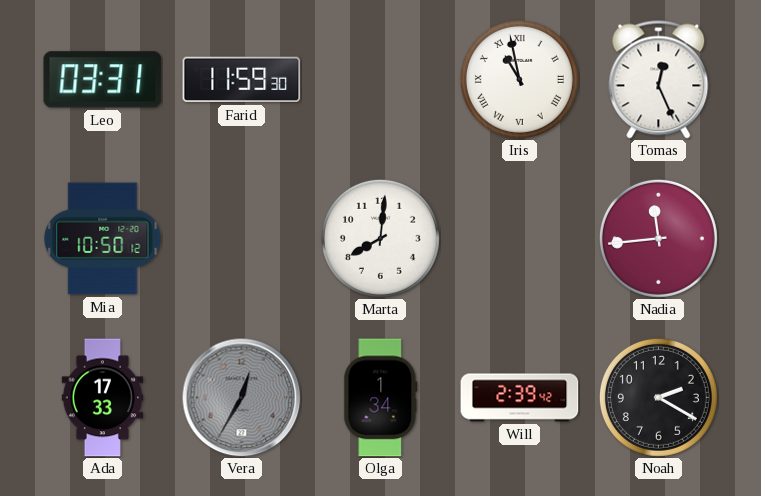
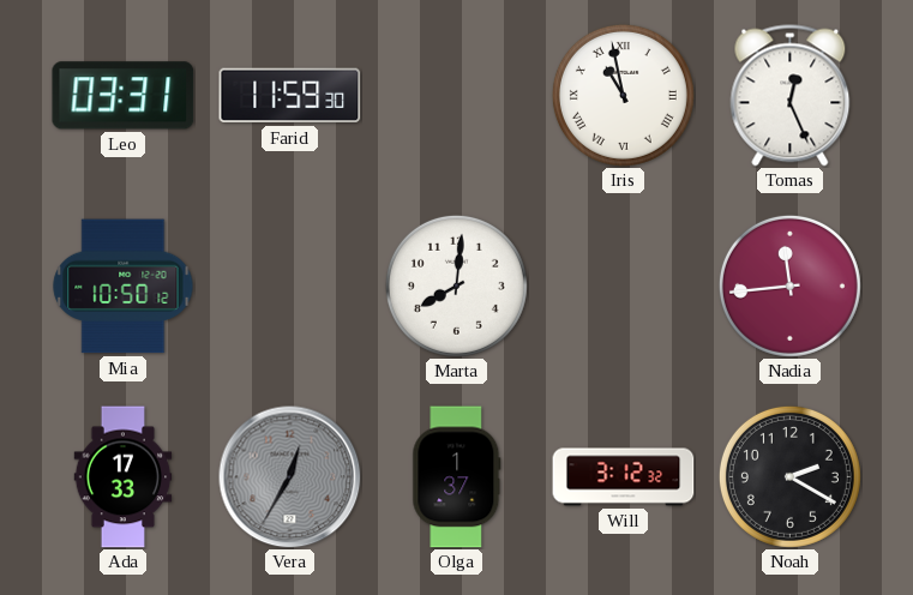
Olga: 1:34 -> 1:37 (457, 477)
Will: 2:39 -> 3:12 (624, 477)
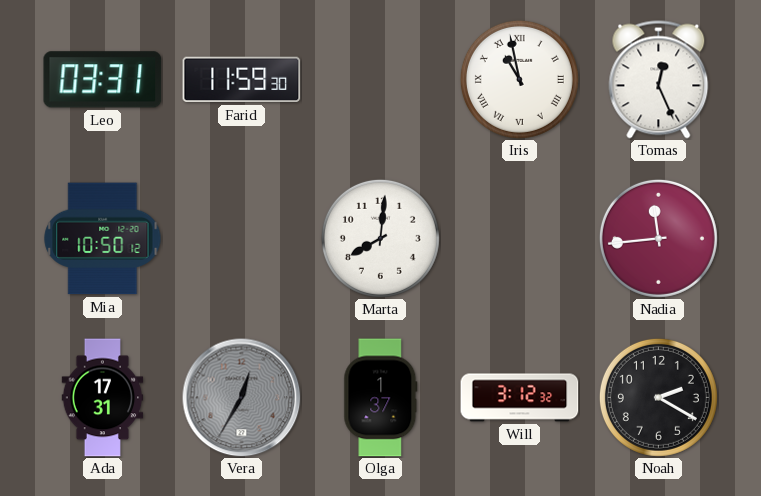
Ada: 17:33 -> 17:31 (103, 398)
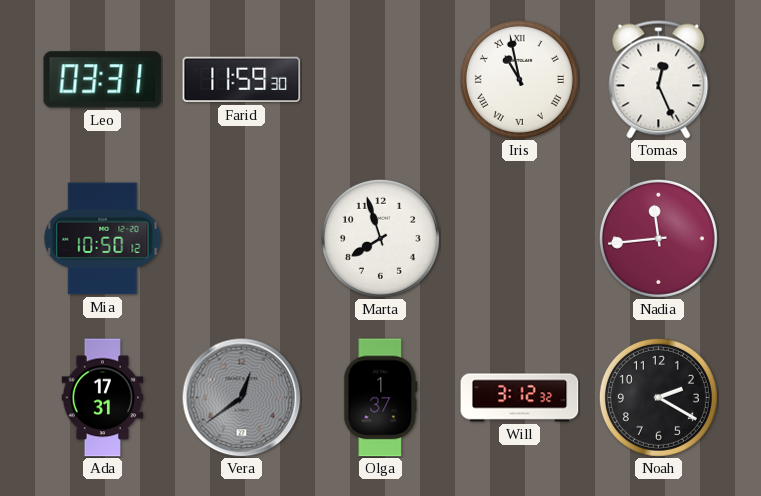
Marta: 8:01 -> 7:57 (380, 238)
Vera: 12:35 -> 12:39 (242, 398)
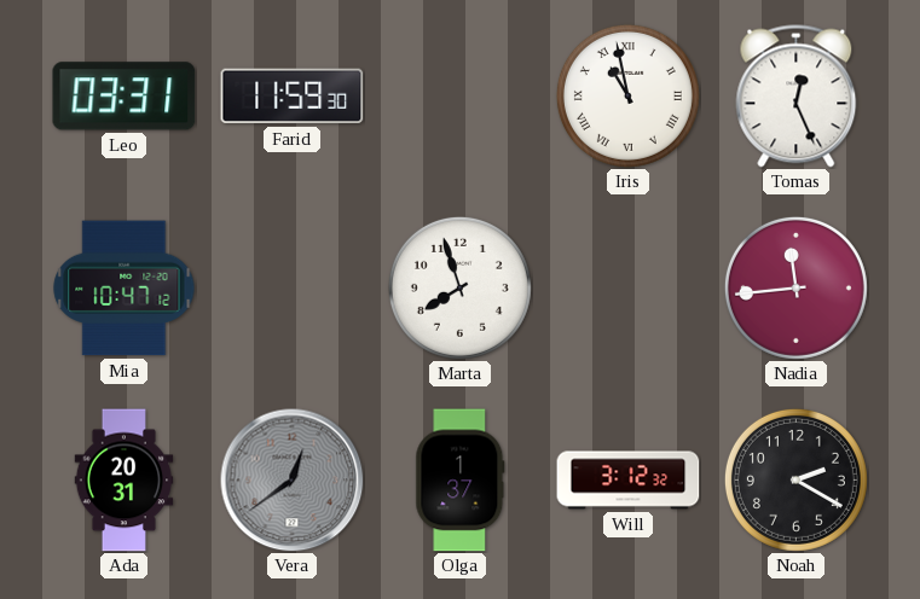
Mia: 10:50 -> 10:47 (125, 289)
Ada: 17:31 -> 20:31 (125, 481)
